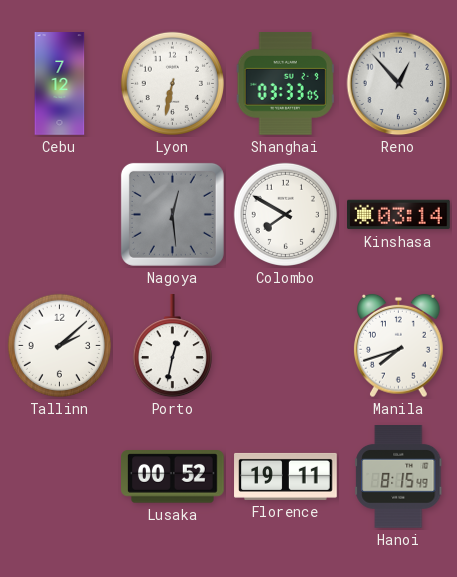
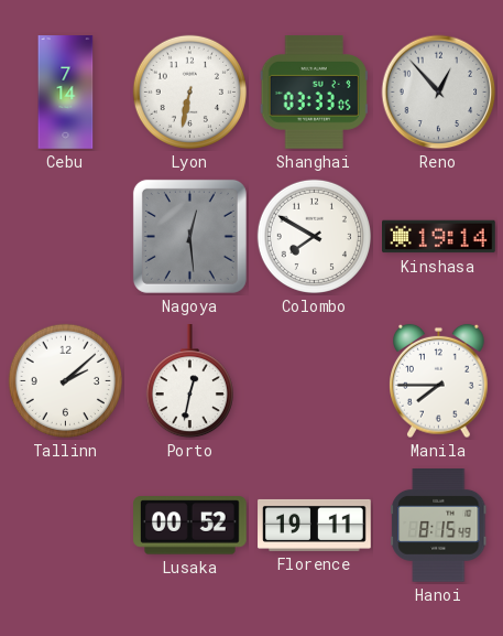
Cebu: 7:12 -> 7:14 (66, 93)
Kinshasa: 03:14 -> 19:14 (439, 237)
Manila: 7:42 -> 7:45 (439, 381)
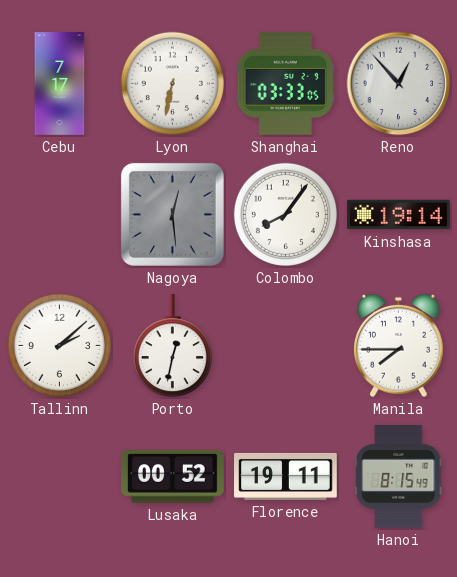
Cebu: 7:14 -> 7:17 (60, 84)
Colombo: 7:50 -> 8:06 (285, 214)
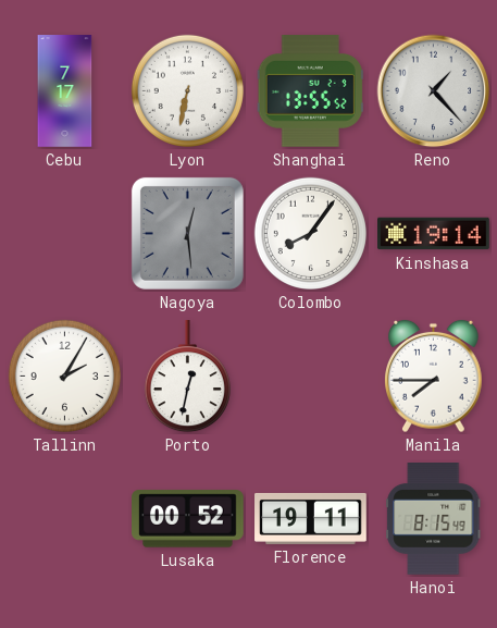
Shanghai: 03:33 -> 13:55 (310, 91)
Reno: 12:53 -> 1:23 (434, 91)
Tallinn: 2:08 -> 2:05 (64, 375)
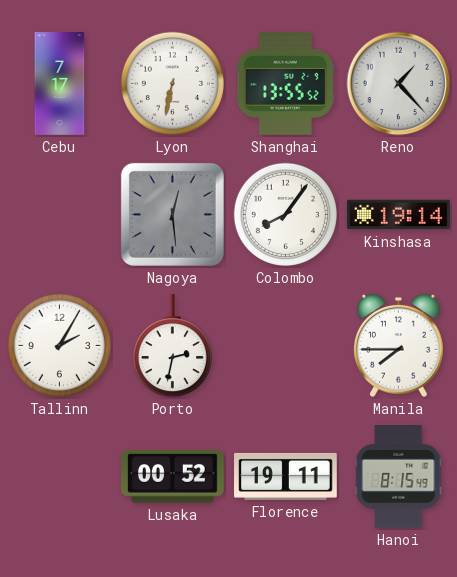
Porto: 12:32 -> 2:32 (172, 347)
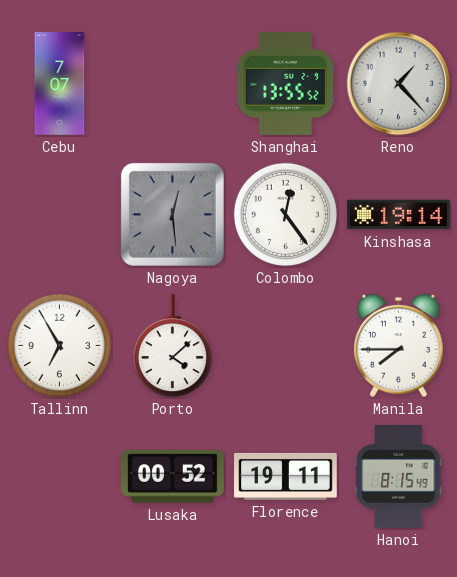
Cebu: 7:17 -> 7:07 (60, 84)
Lyon: 6:32 -> none (172, 83)
Colombo: 8:06 -> 12:24 (285, 214)
Tallinn: 2:05 -> 6:55 (59, 345)
Porto: 2:32 -> 4:08 (172, 347)
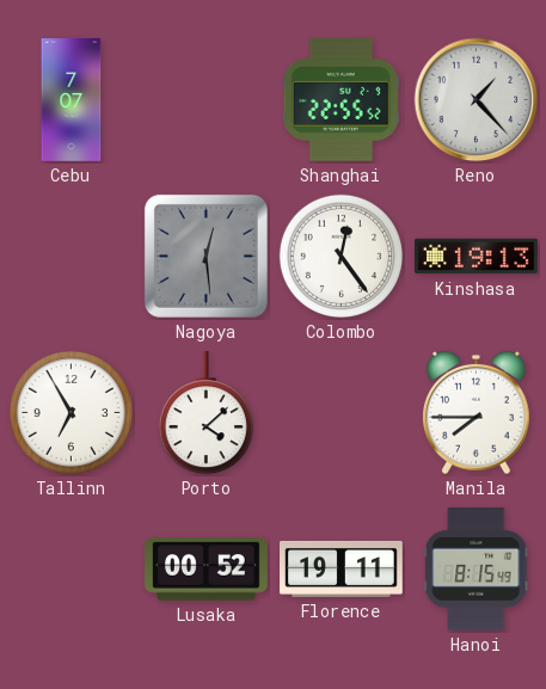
Shanghai: 13:55 -> 22:55 (341, 100)
Kinshasa: 19:14 -> 19:13 (477, 257)
